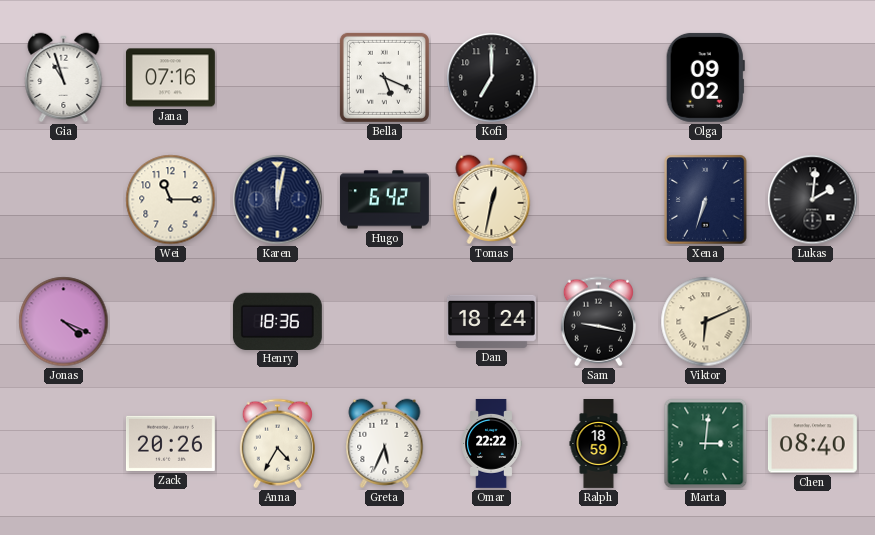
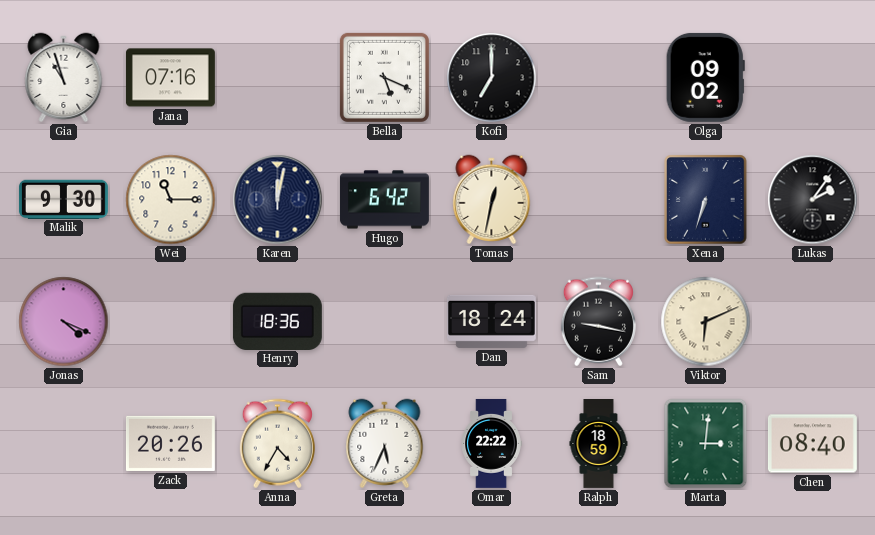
Malik: none -> 9:30 (63, 199)
Lukas: 2:01 -> 2:06 (813, 200)
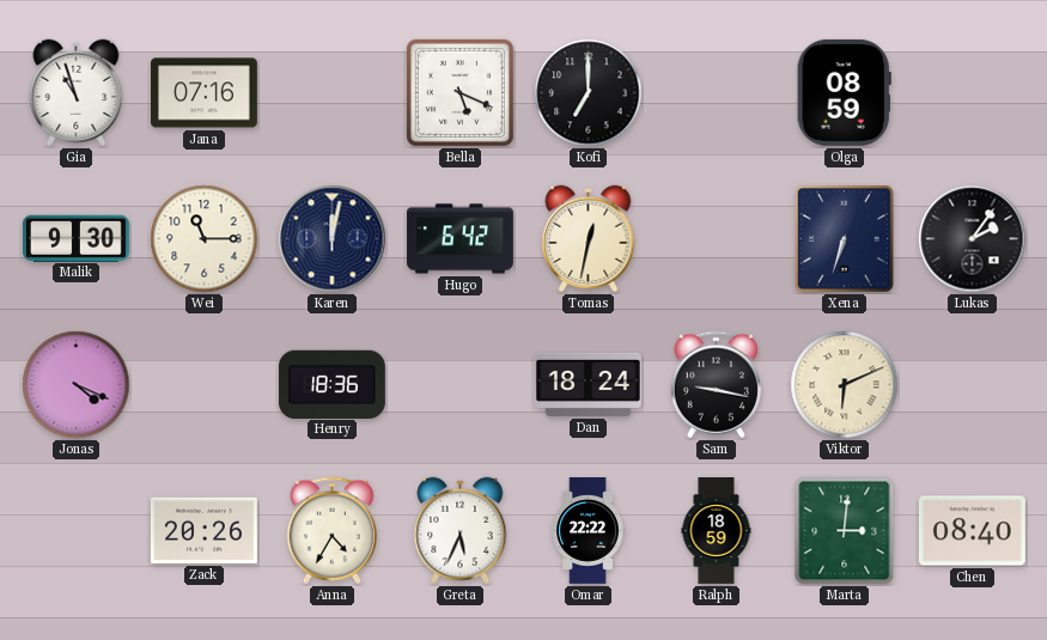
Olga: 09:02 -> 08:59 (844, 92)
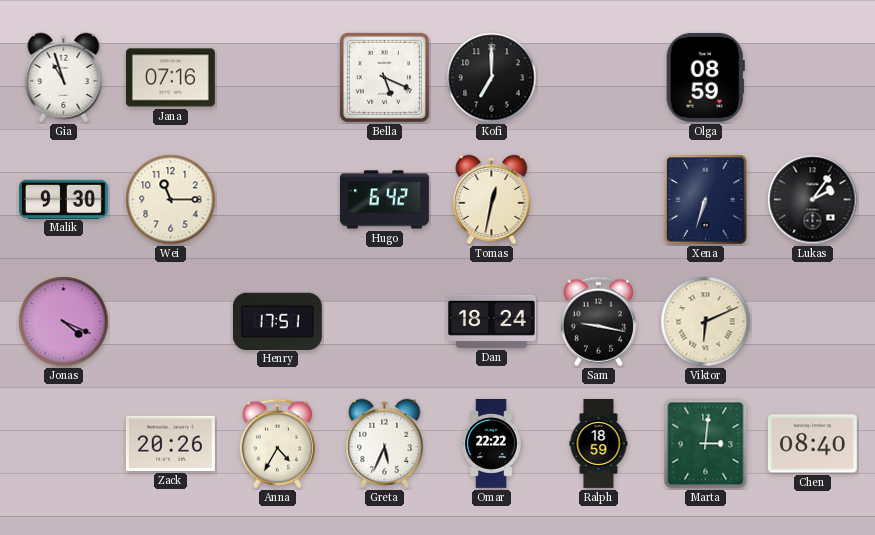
Karen: 12:02 -> none (333, 239)
Henry: 18:36 -> 17:51 (277, 321)
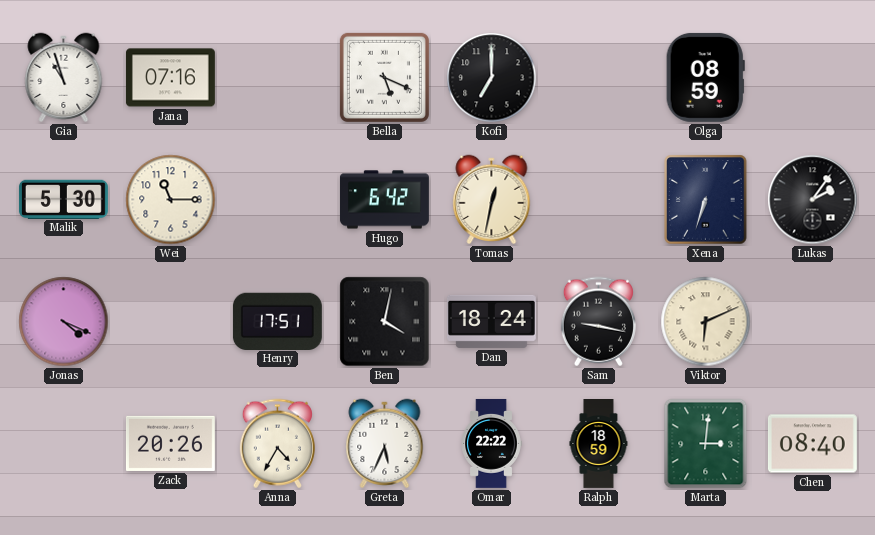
Malik: 9:30 -> 5:30 (63, 199)
Ben: none -> 4:02 (385, 322)
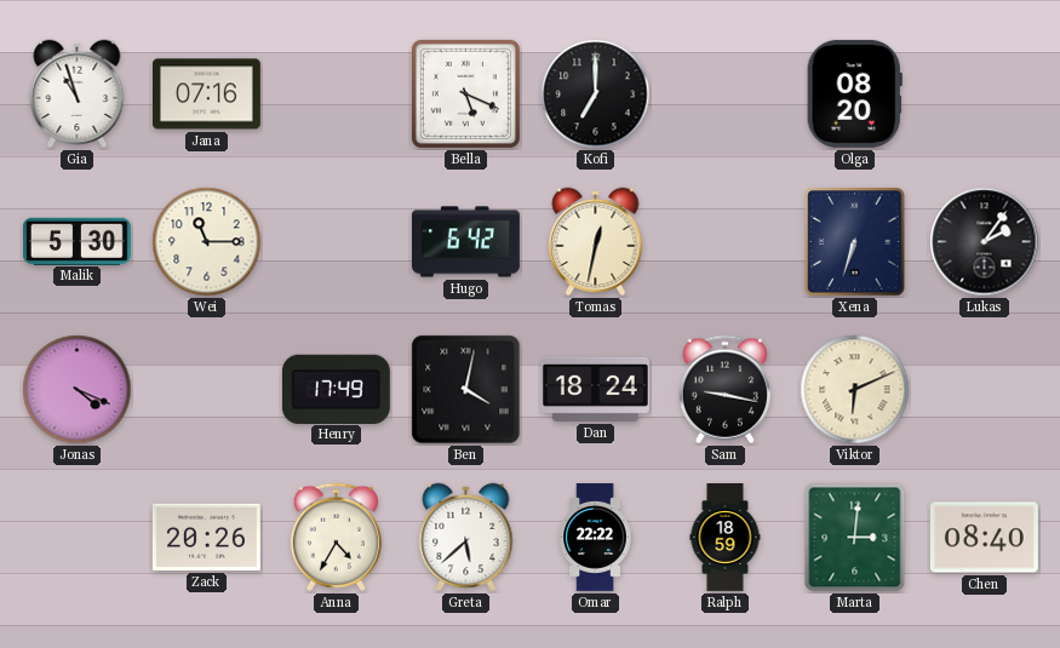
Olga: 08:59 -> 08:20 (854, 93)
Henry: 17:51 -> 17:49 (336, 389)
Greta: 5:34 -> 5:38 (466, 538)
